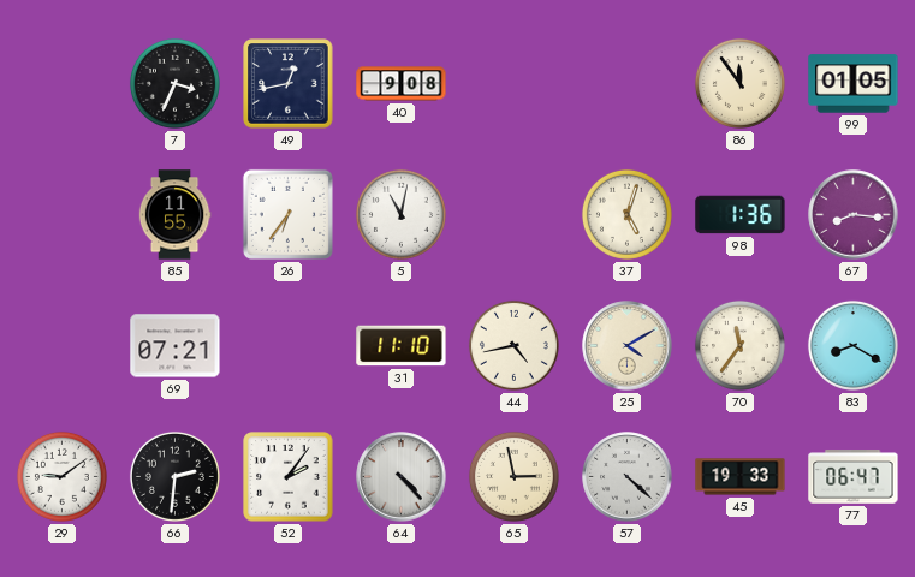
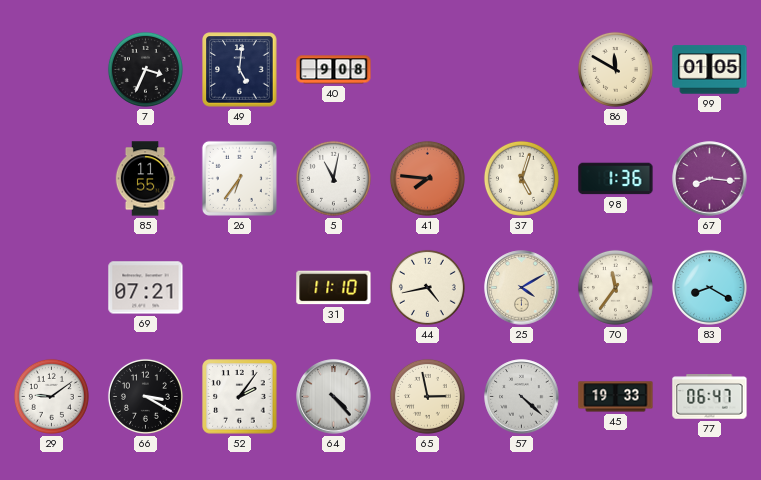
49: 12:43 -> 5:01 (240, 70)
86: 11:54 -> 11:50 (615, 69)
41: none -> 7:46 (427, 178)
66: 2:31 -> 3:20 (145, 396)
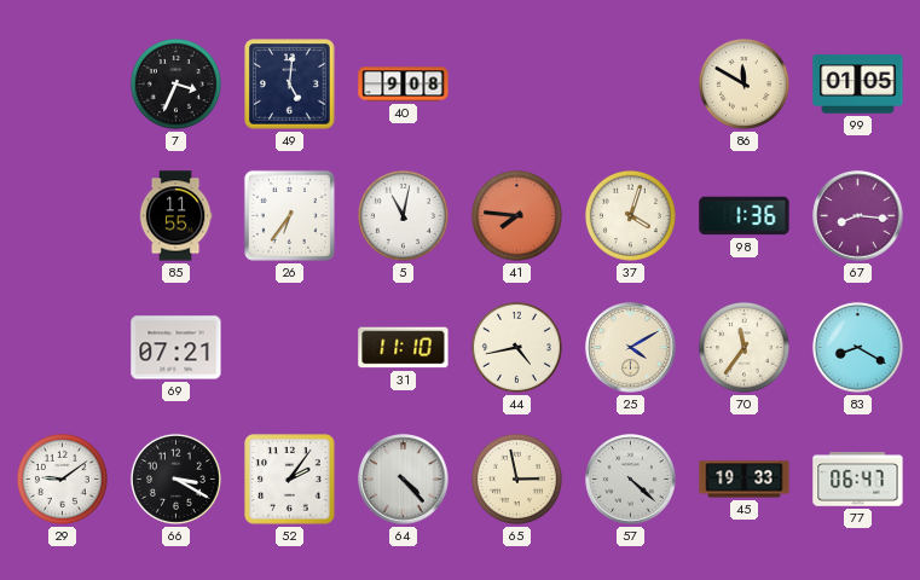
37: 5:03 -> 4:03 (630, 215)
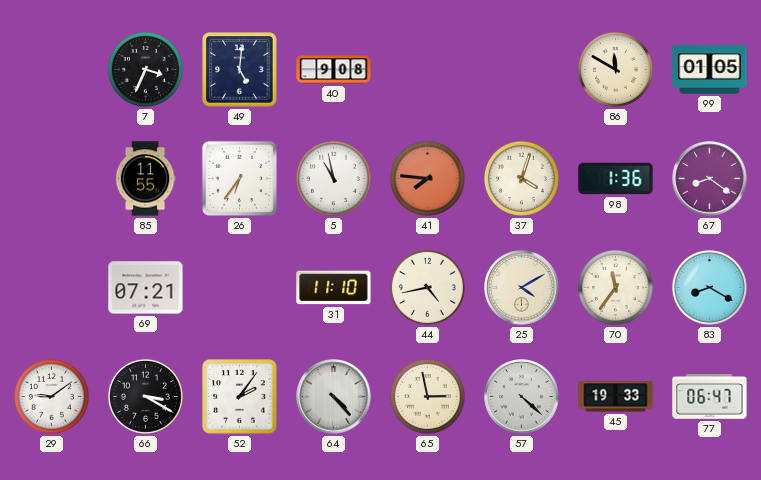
5: 11:02 -> 10:58 (333, 178)
67: 8:16 -> 8:21 (710, 179)
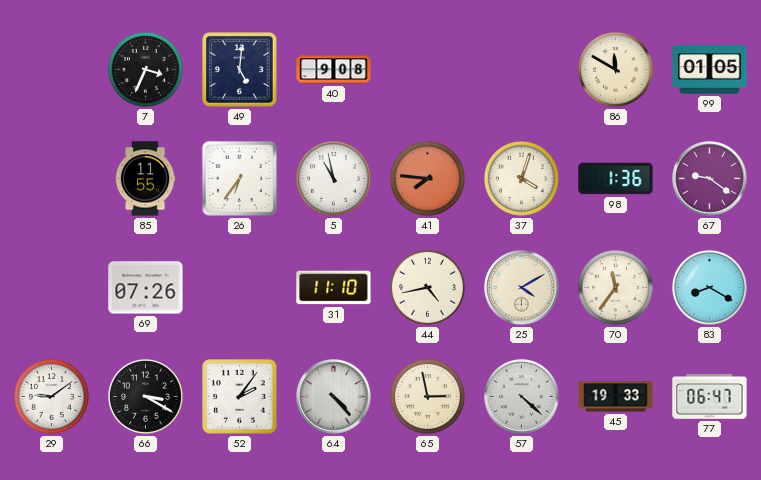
67: 8:21 -> 9:21 (710, 179)
69: 07:21 -> 07:26 (146, 288)
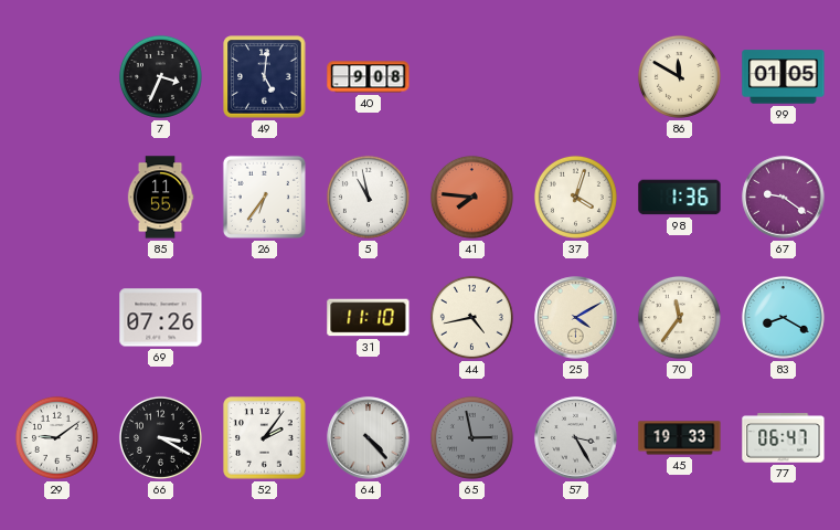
65 dial: cream -> grey (471, 437)
57: 4:22 -> 3:25 (576, 438)
